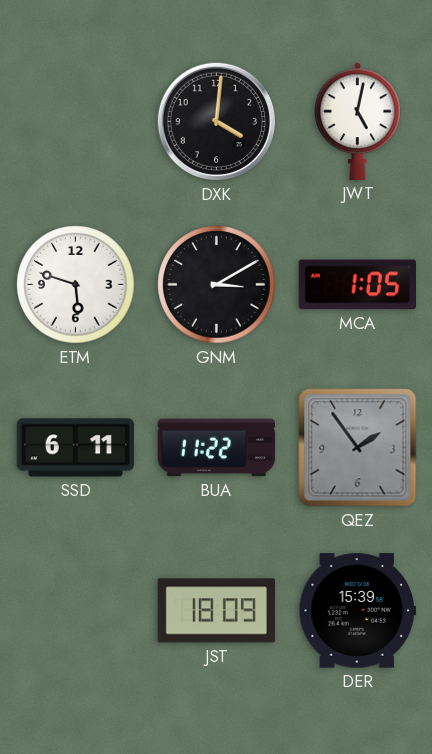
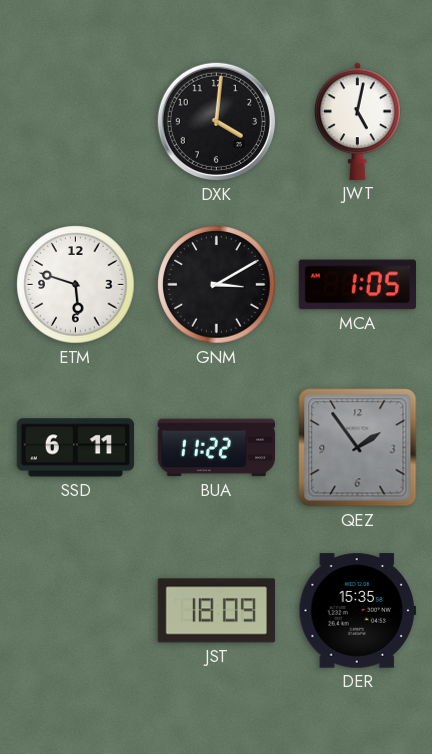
DER: 15:39 -> 15:35 (358, 611)
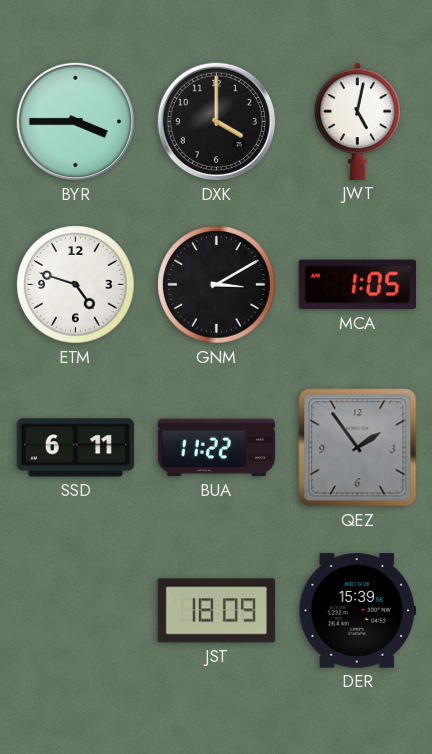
BYR: none -> 3:45 (75, 121)
DXK: 4:01 -> 4:00 (216, 121)
ETM: 5:48 -> 4:48 (76, 285)
DER: 15:35 -> 15:39 (358, 611)
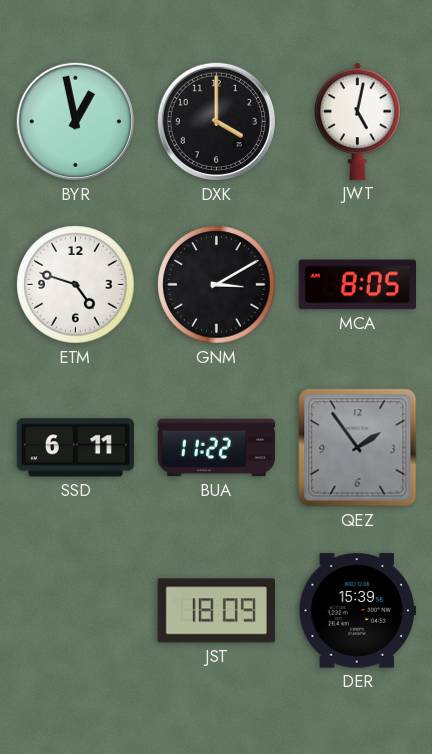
BYR: 3:45 -> 12:58 (75, 121)
MCA: 1:05 -> 8:05 (357, 285)
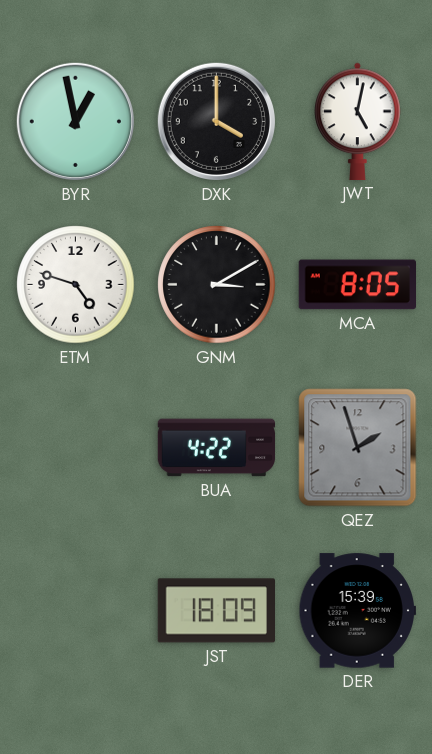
SSD: 6:11 -> none (76, 448)
BUA: 11:22 -> 4:22 (217, 448)
QEZ: 1:54 -> 1:57 (358, 448)
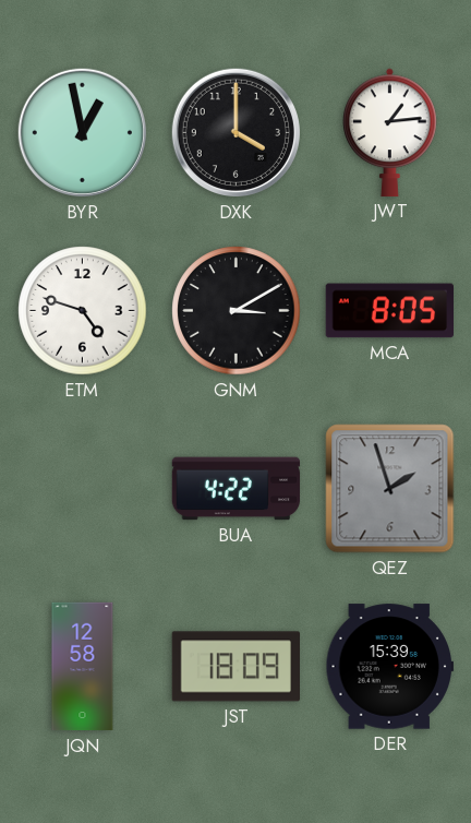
JWT: 5:02 -> 1:14 (390, 132)
JQN: none -> 12:58 (83, 667)
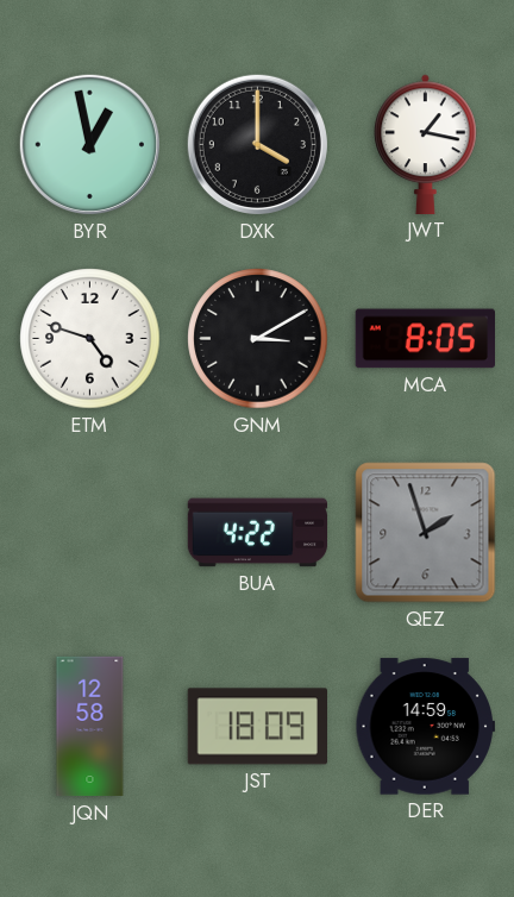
JWT: 1:14 -> 1:17 (426, 144)
DER: 15:39 -> 14:59 (426, 727)
